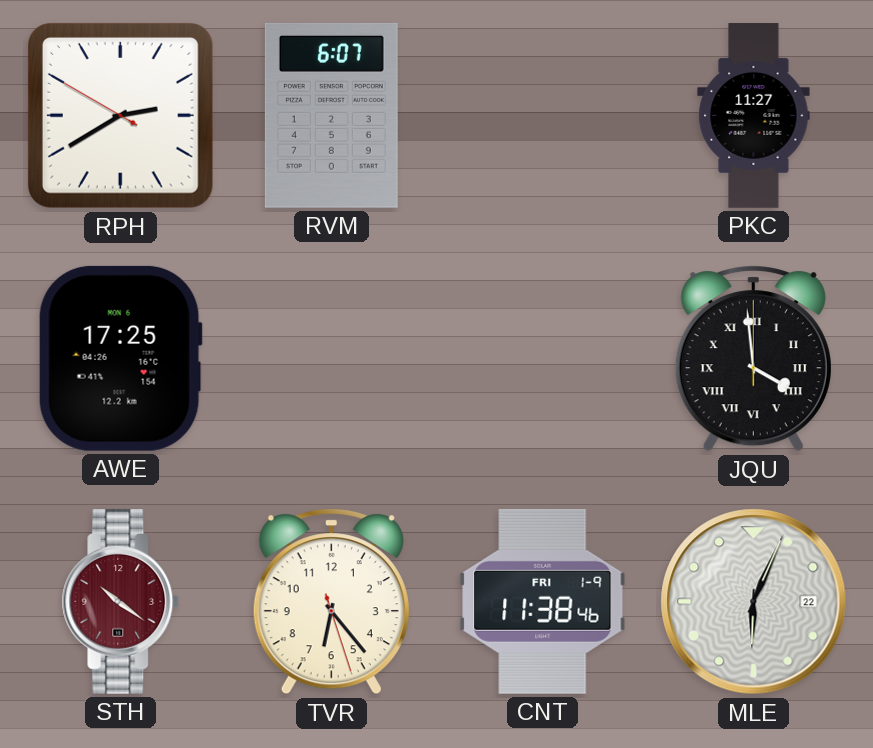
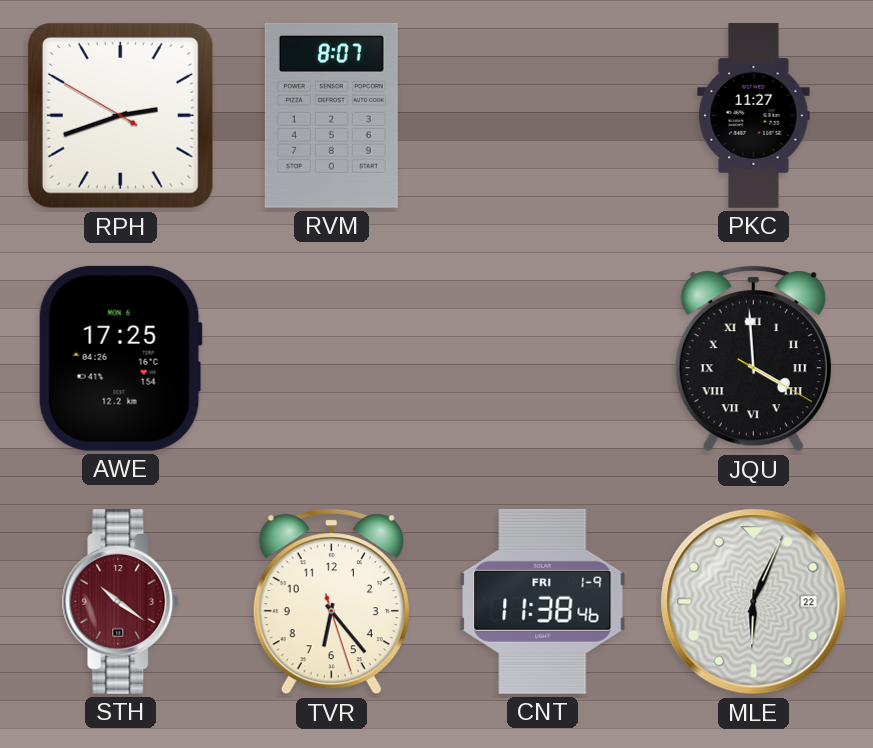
RPH: 2:39 -> 2:41 (120, 115)
RVM: 6:07 -> 8:07 (331, 115)
JQU: 3:59:00 -> 3:59:20 (753, 359)
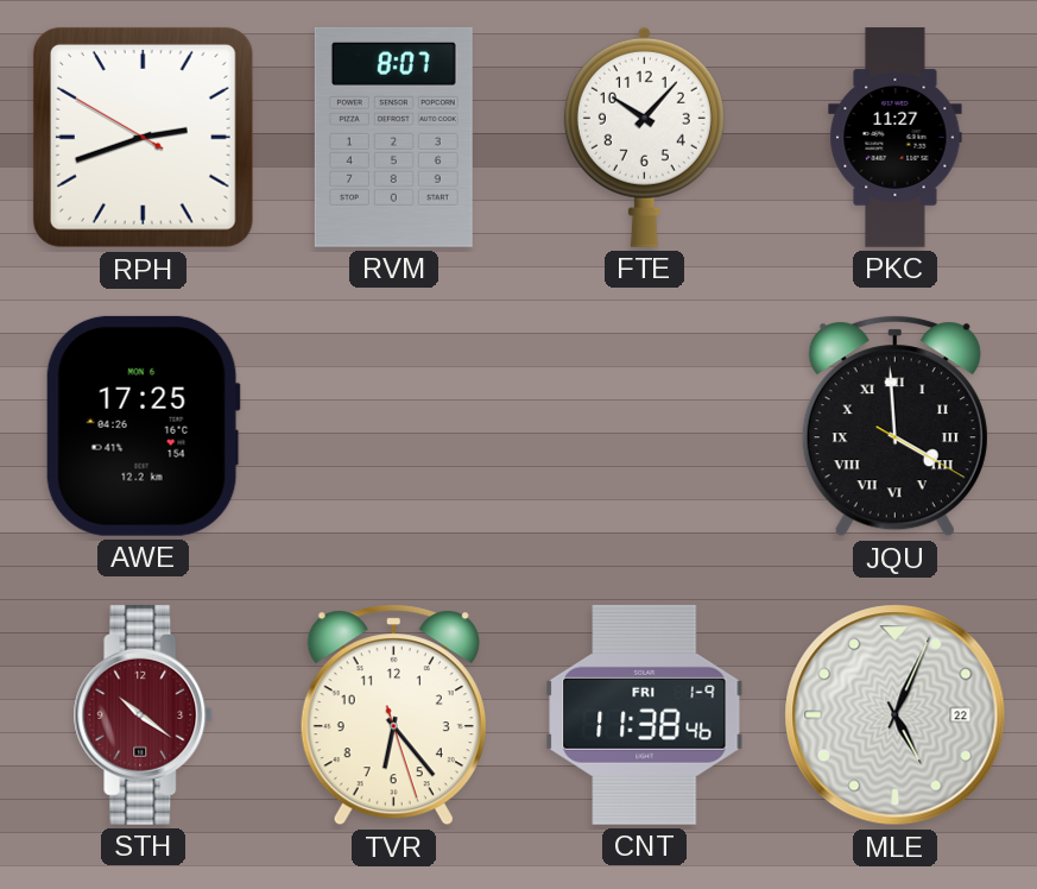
FTE: none -> 10:07 (644, 137)
MLE: 6:04 -> 5:04 (896, 715)
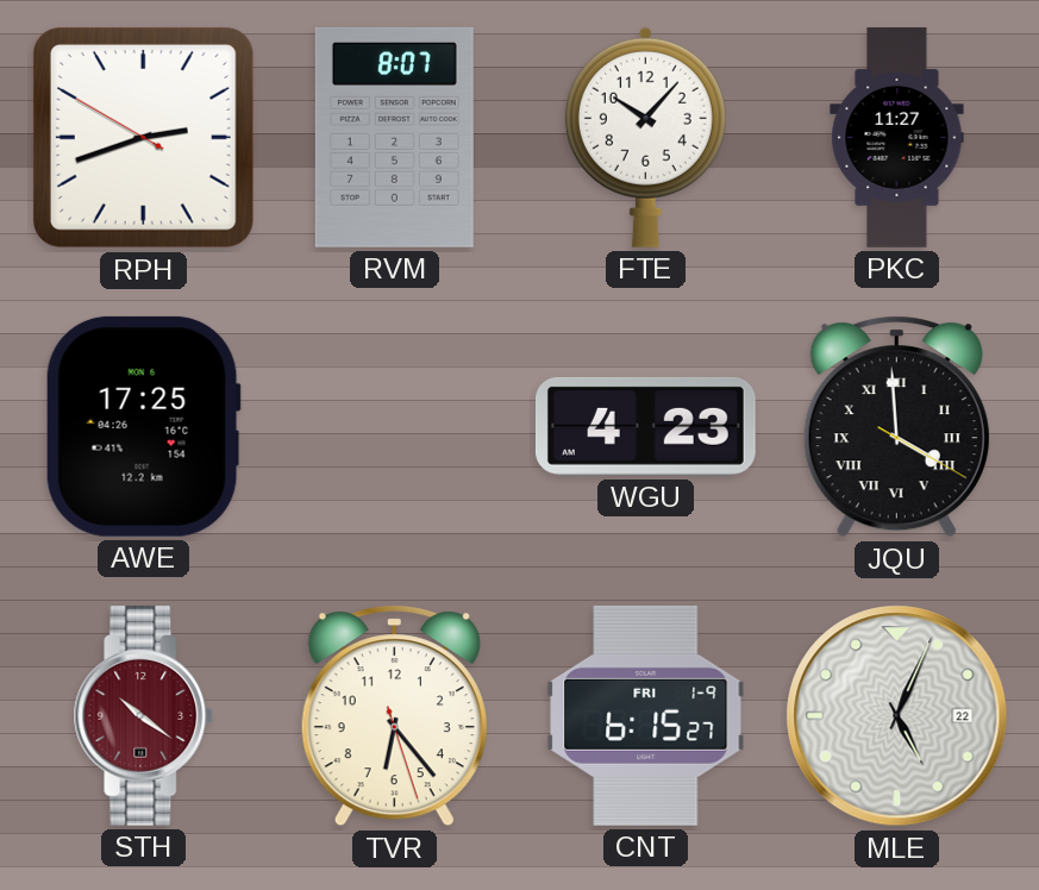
WGU: none -> 4:23 (645, 426)
CNT: 11:38 -> 6:15 (646, 715)
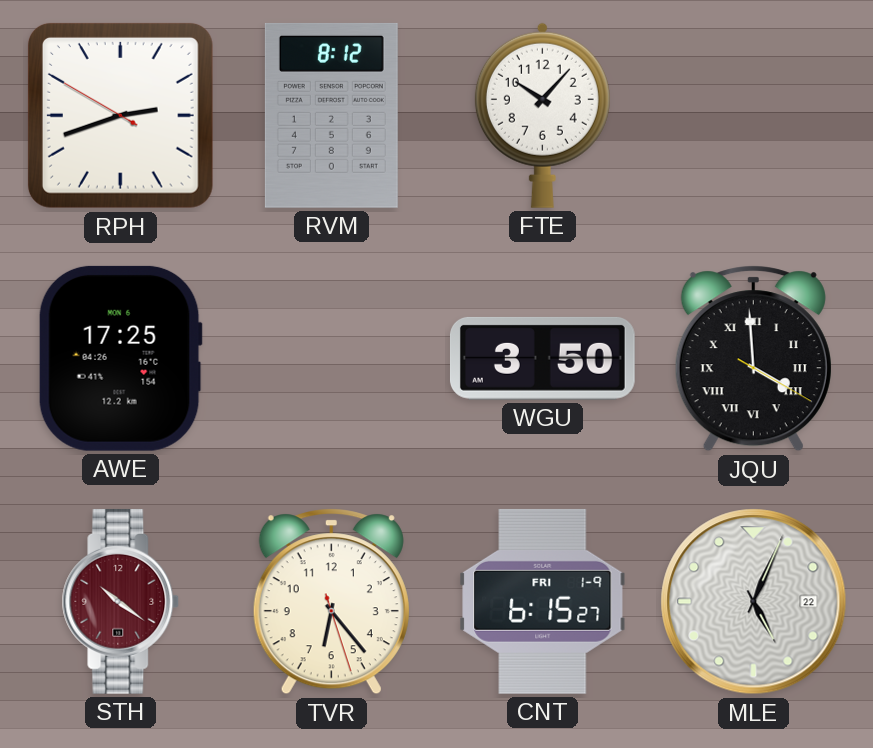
RVM: 8:07 -> 8:12 (331, 115)
PKC: 11:27 -> none (897, 138)
WGU: 4:23 -> 3:50 (542, 358)
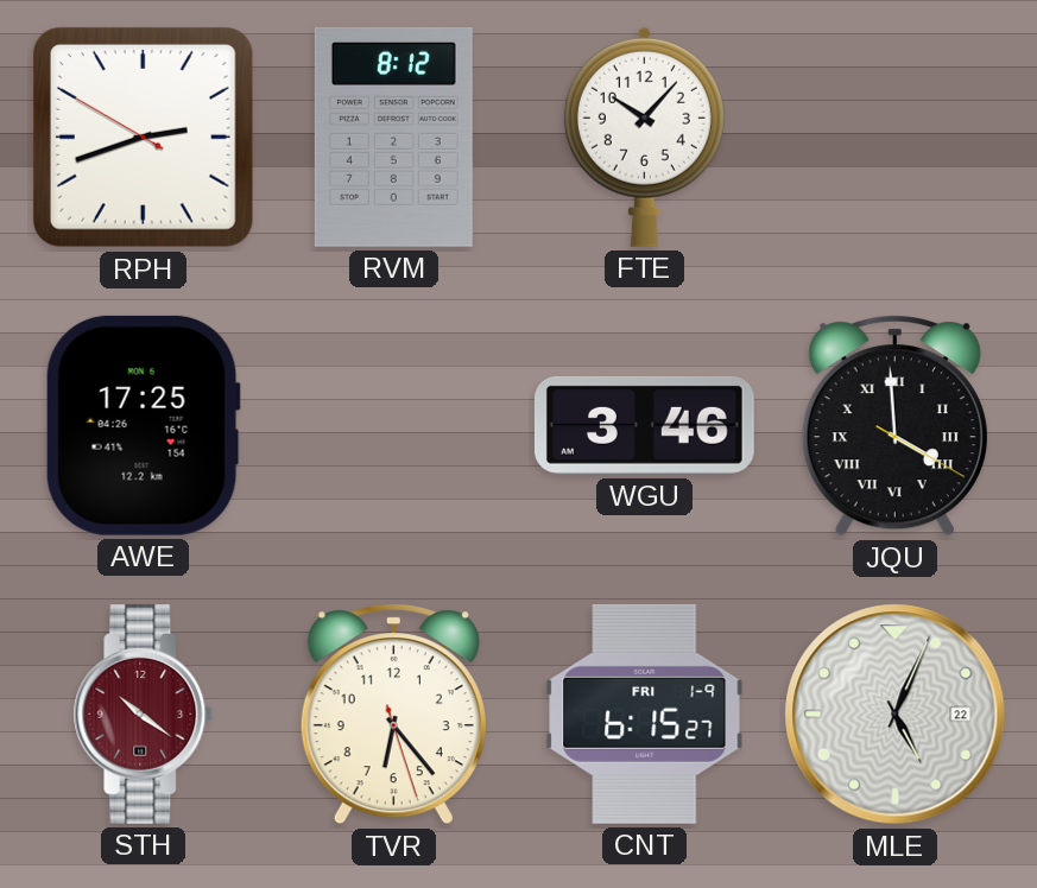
WGU: 3:50 -> 3:46 (644, 425)
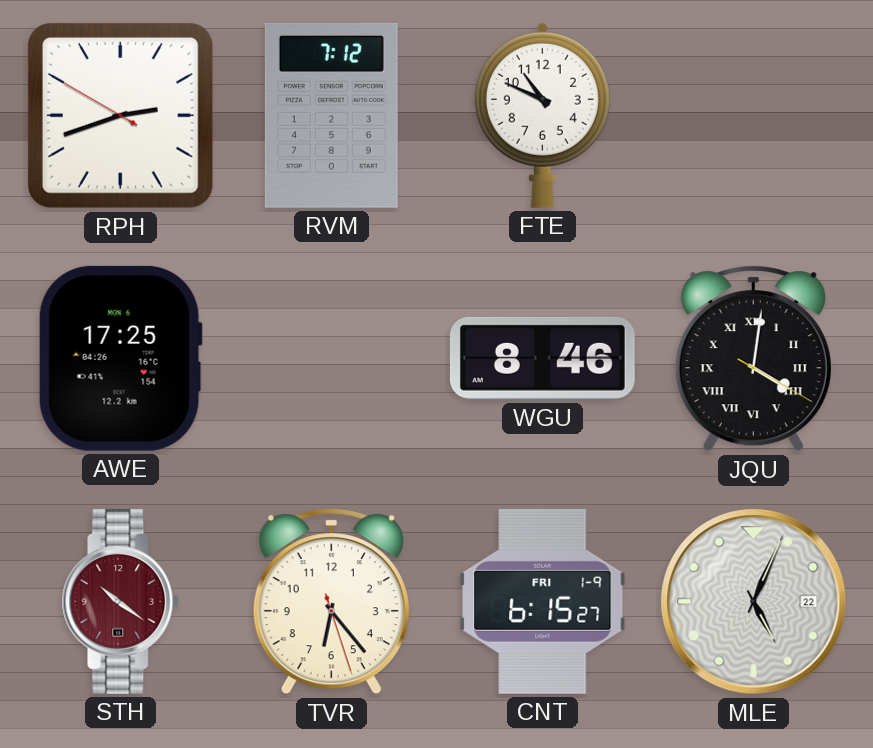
RVM: 8:12 -> 7:12 (331, 115)
FTE: 10:07 -> 10:49 (542, 115)
WGU: 3:46 -> 8:46 (542, 358)
JQU: 3:59 -> 4:01 (753, 359)
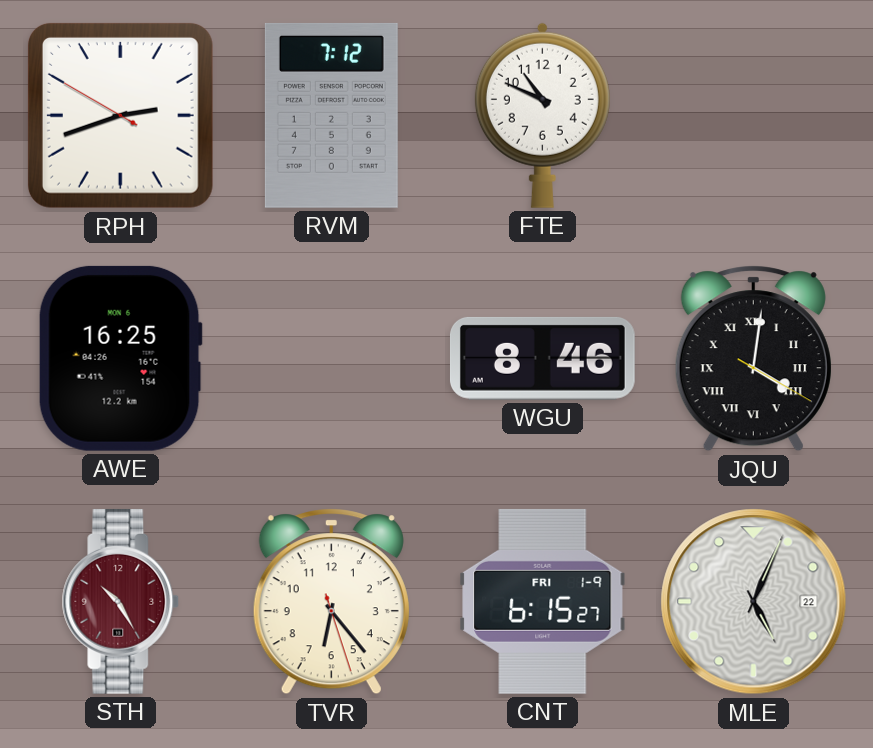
AWE: 17:25 -> 16:25 (120, 358)
STH: 10:21 -> 10:25 (121, 601)
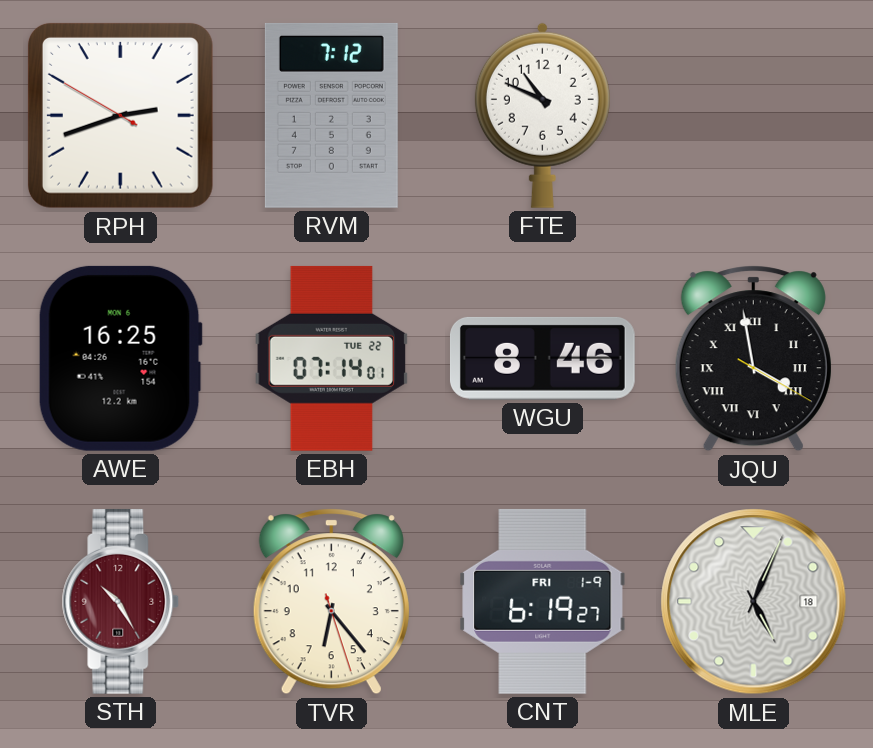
EBH: none -> 07:14 (332, 358)
JQU: 4:01 -> 3:58 (753, 359)
CNT: 6:15 -> 6:19 (543, 601)
MLE date: 22 -> 18 (754, 602)
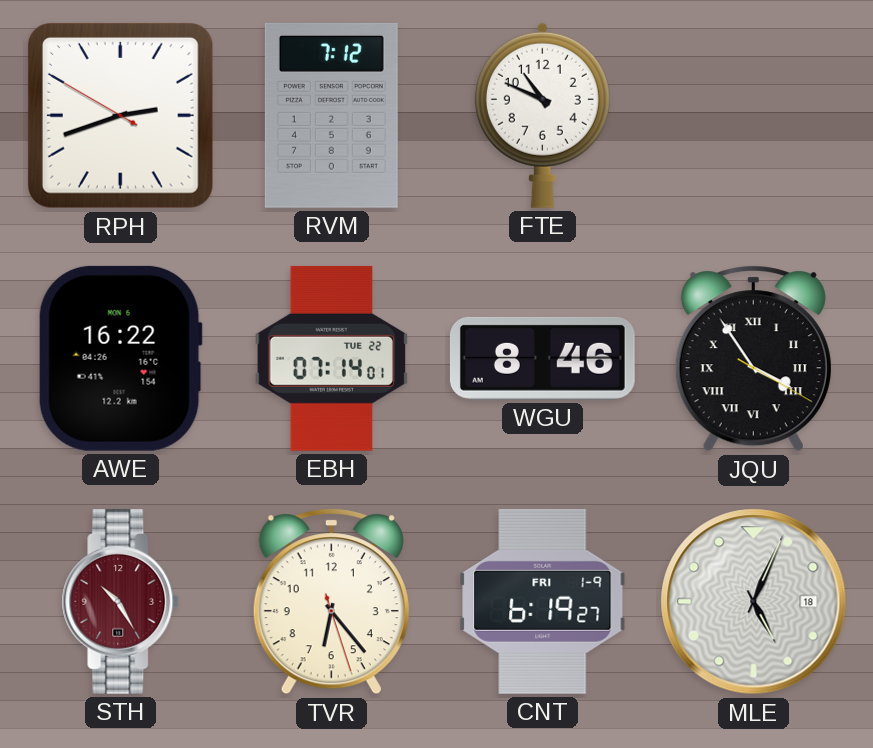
AWE: 16:25 -> 16:22 (120, 358)
JQU: 3:58 -> 3:54 (753, 359)
